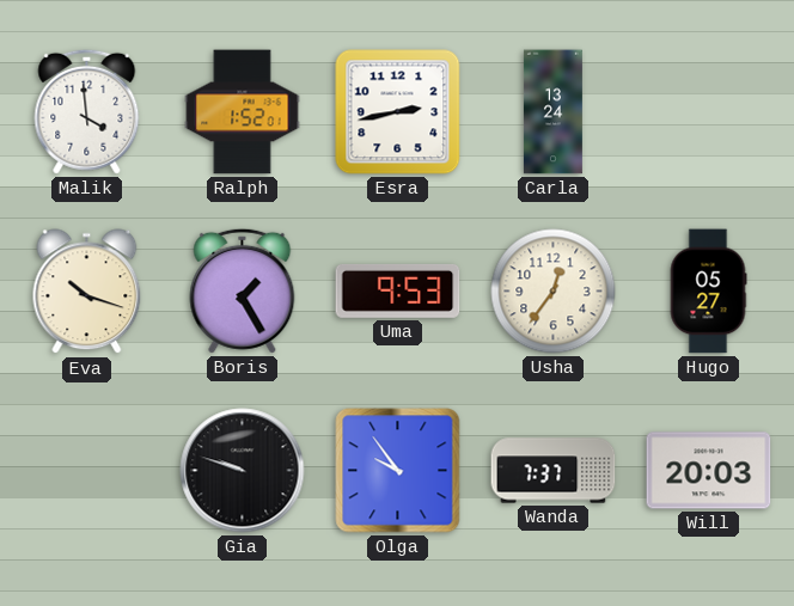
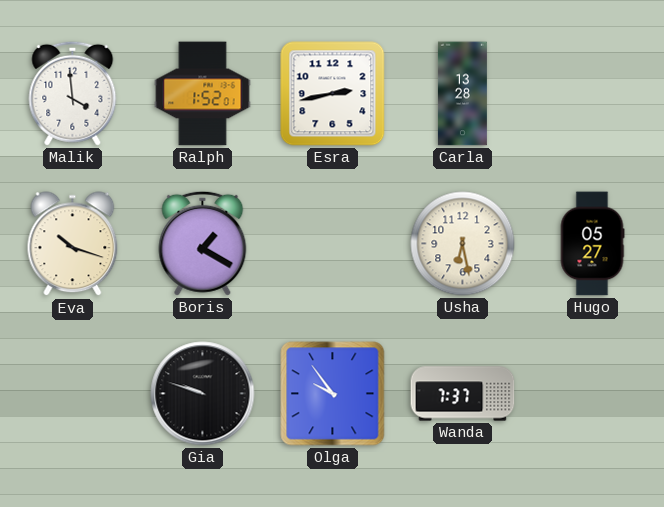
Carla: 13:24 -> 13:28 (462, 94)
Boris: 1:25 -> 1:20 (203, 243)
Uma: 9:53 -> none (398, 290)
Usha: 12:36 -> 6:28 (463, 244)
Will: 20:03 -> none (709, 471)
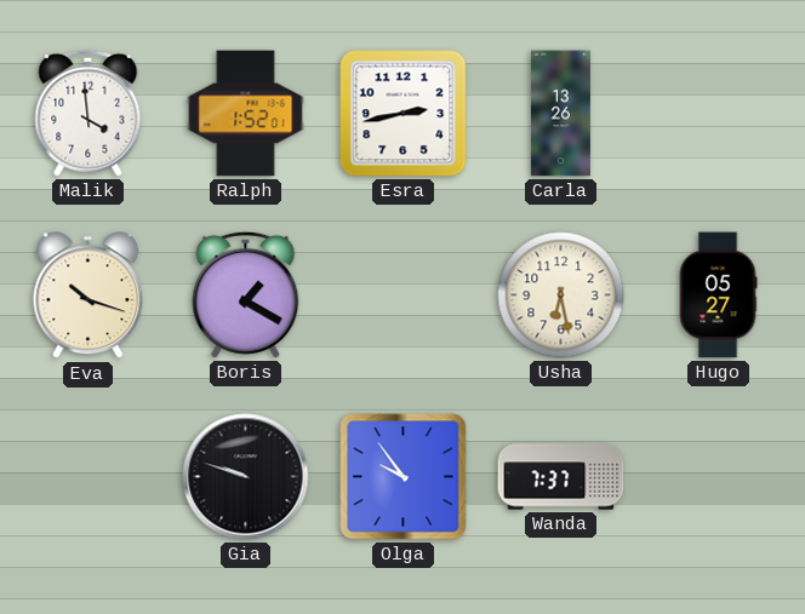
Carla: 13:28 -> 13:26 (560, 114)
